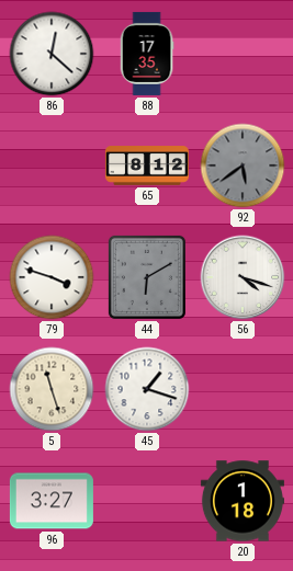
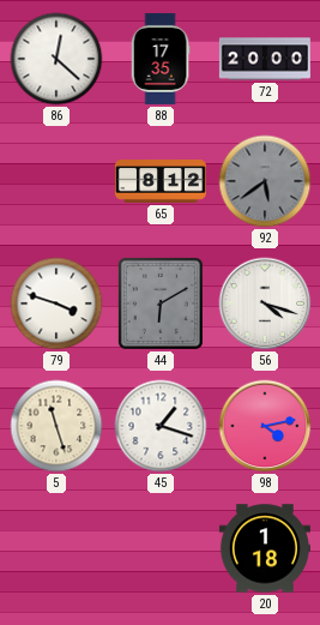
72: none -> 20:00 (265, 59)
98: none -> 4:13 (265, 426)
96: 3:27 -> none (52, 501)
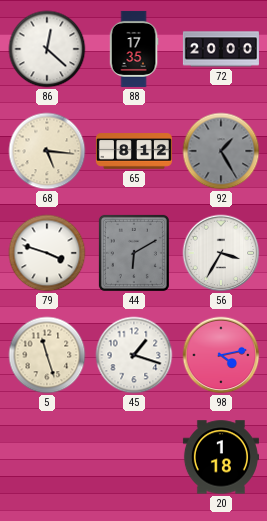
68: none -> 5:16 (47, 151)
92: 5:39 -> 1:25 (221, 151)
56: 4:18 -> 3:35 (221, 253)
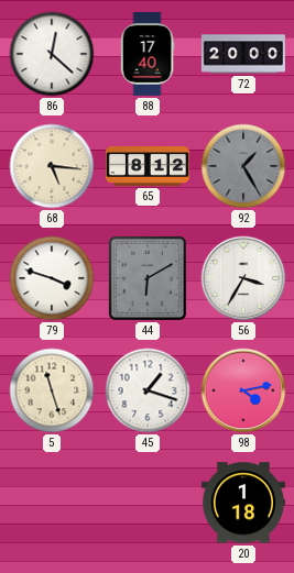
88: 17:35 -> 17:40 (148, 54)
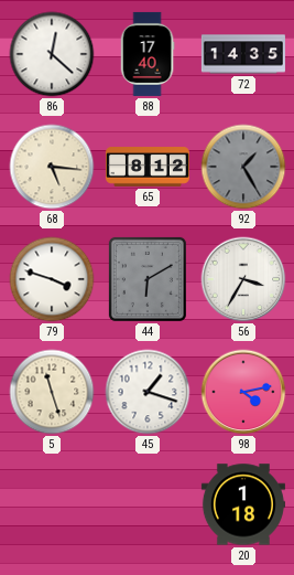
72: 20:00 -> 14:35 (243, 54)
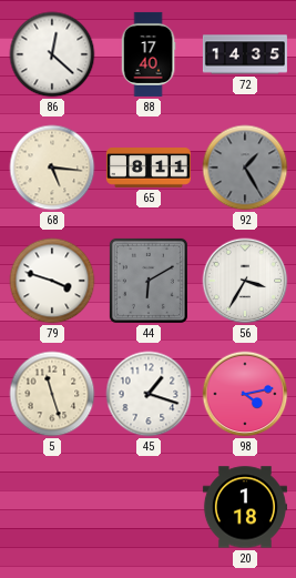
65: 8:12 -> 8:11 (149, 168)
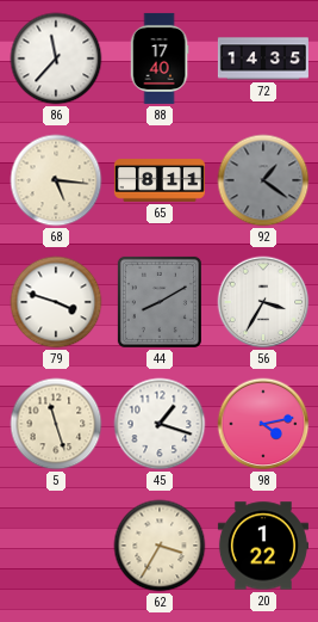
86: 12:22 -> 11:37 (56, 58)
92: 1:25 -> 1:21 (263, 180)
44: 6:10 -> 8:10 (160, 302)
62: none -> 3:35 (160, 546)
20: 1:18 -> 1:22 (263, 546)
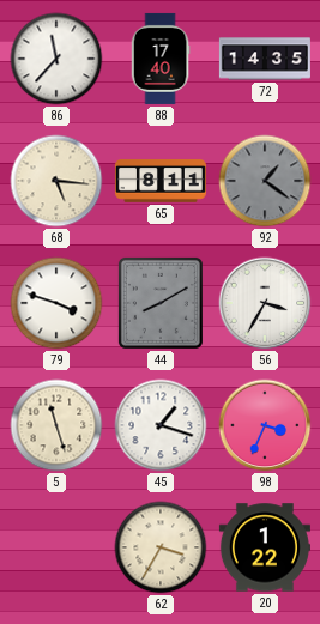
98: 4:13 -> 3:34 (265, 425)
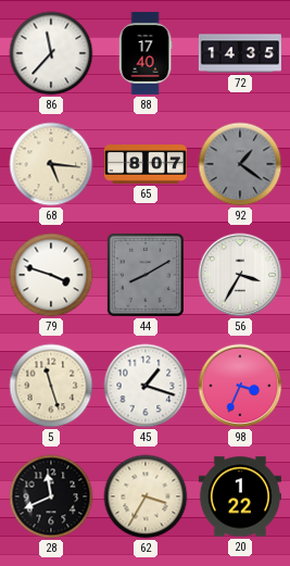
65: 8:11 -> 8:07 (146, 164)
28: none -> 11:41 (51, 496)
